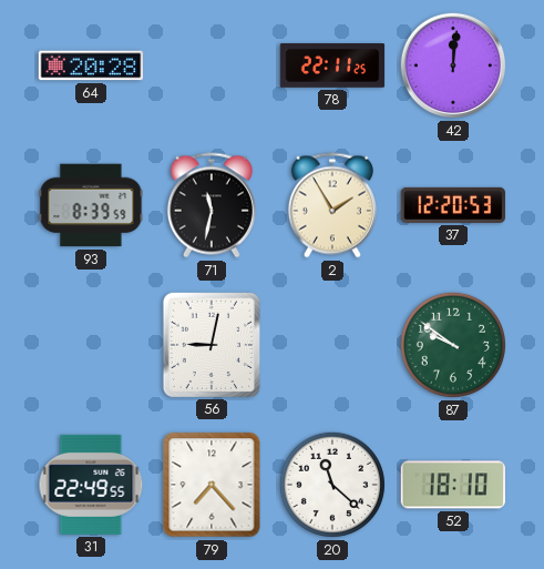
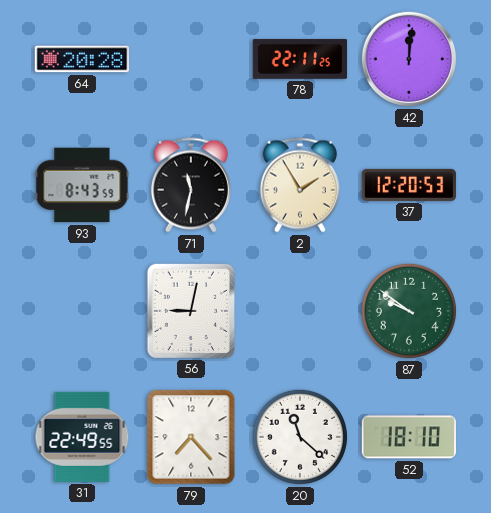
93: 8:39 -> 8:43 (82, 185)
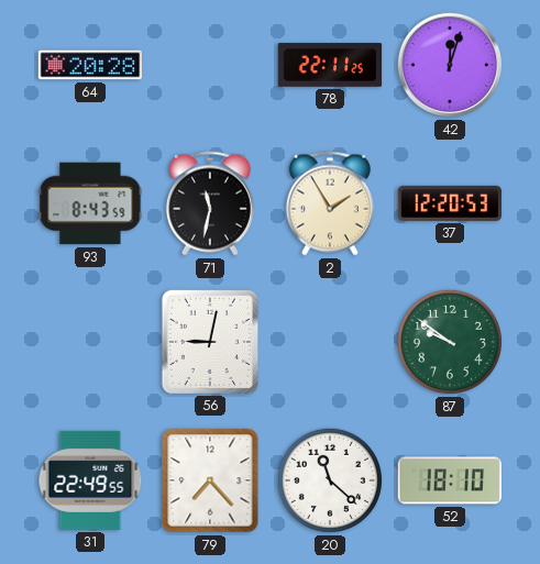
42: 12:01 -> 12:03 (450, 65)
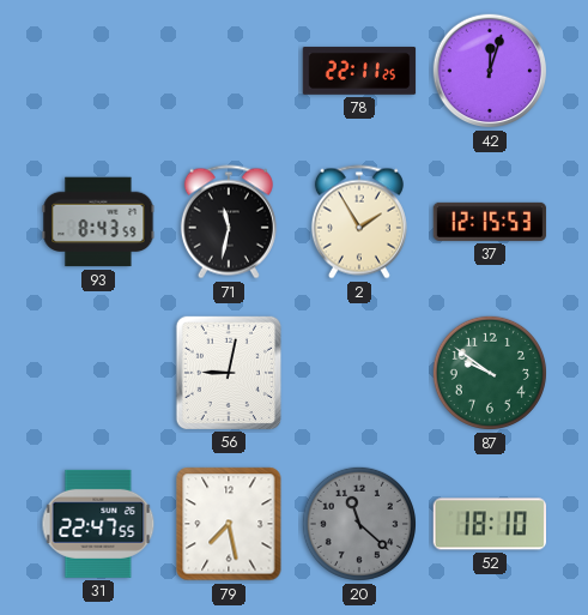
64: 20:28 -> none (90, 65)
37: 12:20 -> 12:15 (490, 222)
31: 22:49 -> 22:47 (98, 524)
79: 7:23 -> 7:28 (229, 524)
20 dial: white -> grey (359, 524)
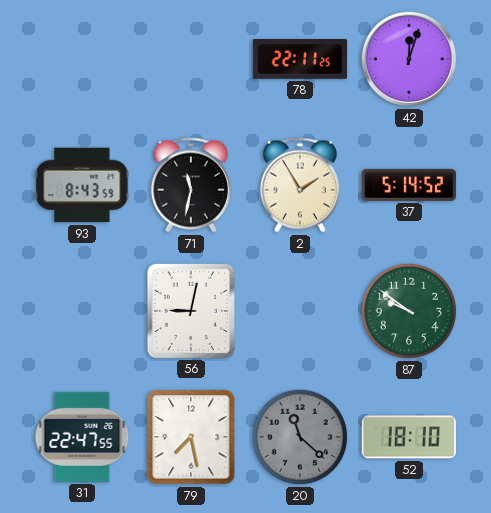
37: 12:15 -> 5:14 (409, 185)
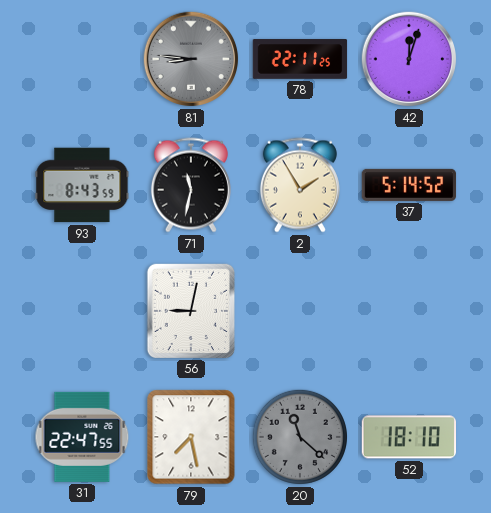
81: none -> 8:46 (191, 59)
87: 9:51 -> none (409, 311)
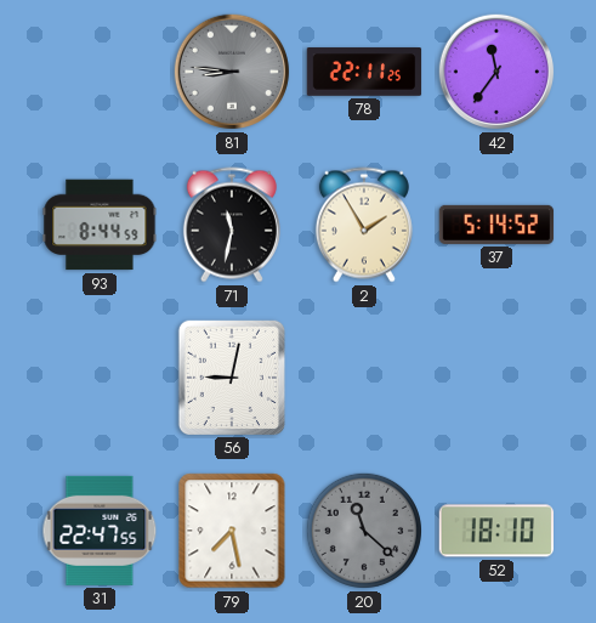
42: 12:03 -> 11:36 (496, 72)
93: 8:43 -> 8:44 (100, 225)
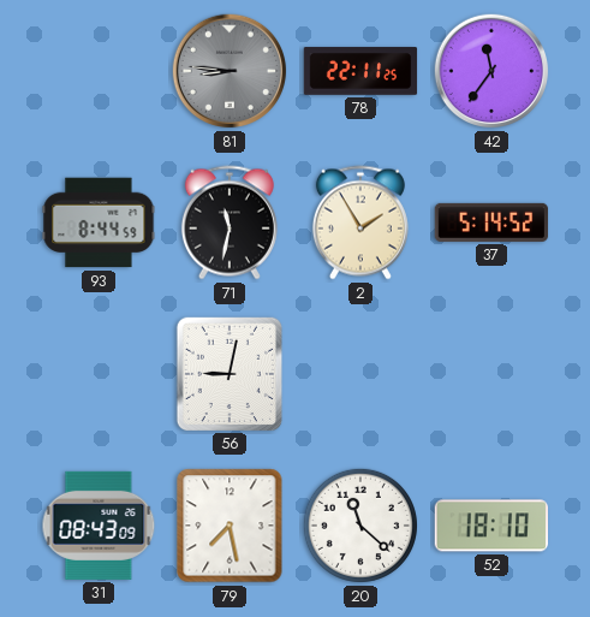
31: 22:47 -> 08:43 (99, 526)
20 dial: grey -> white (360, 526)
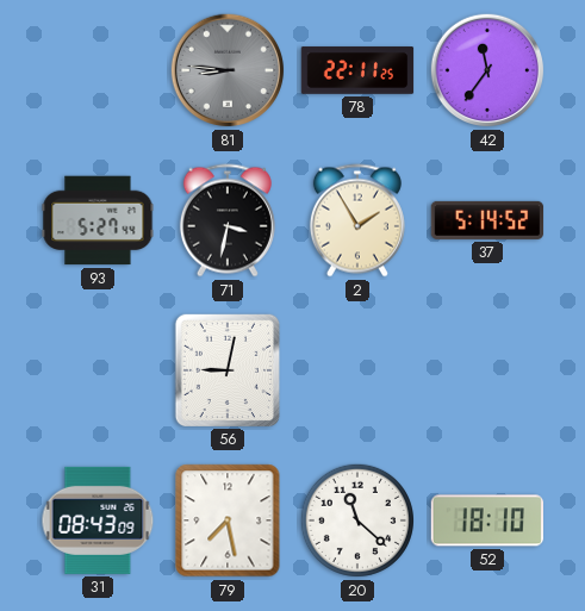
93: 8:44 -> 5:27 (98, 220)
71: 11:32 -> 3:32 (228, 220)
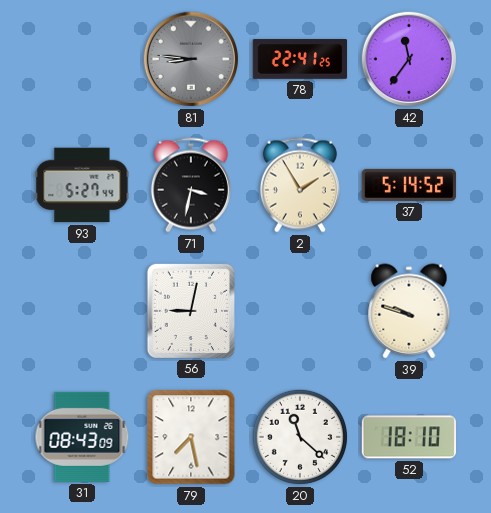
78: 22:11 -> 22:41 (300, 59)
39: none -> 9:48 (409, 311)
